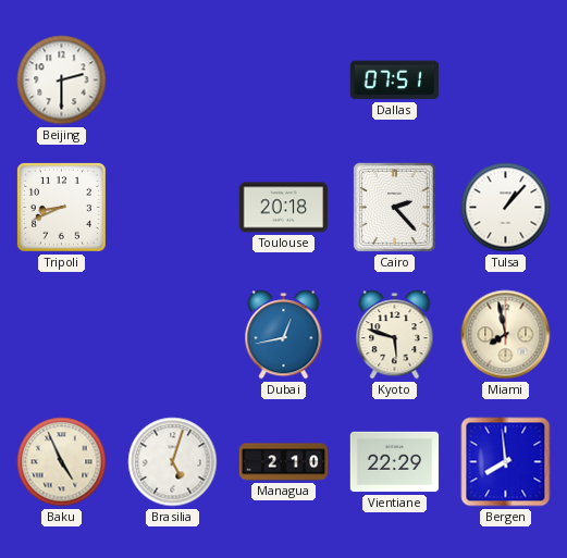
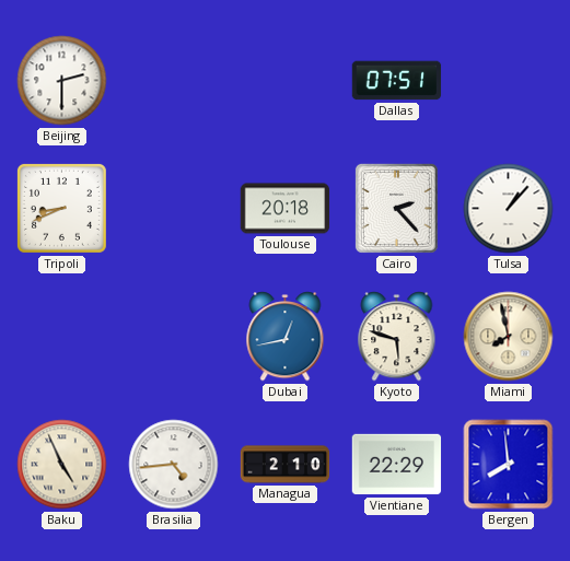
Brasilia: 5:03 -> 4:44 (174, 465)
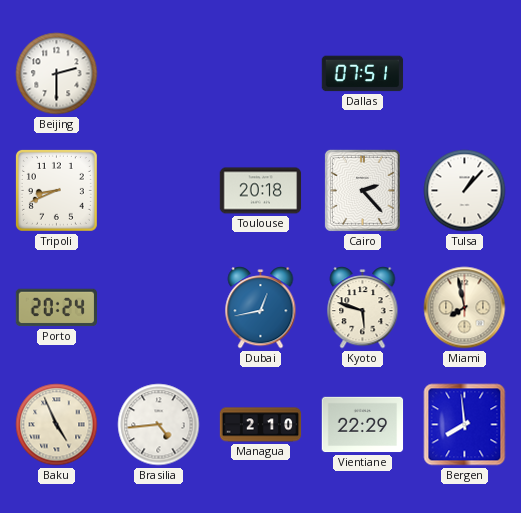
Porto: none -> 20:24 (57, 308)
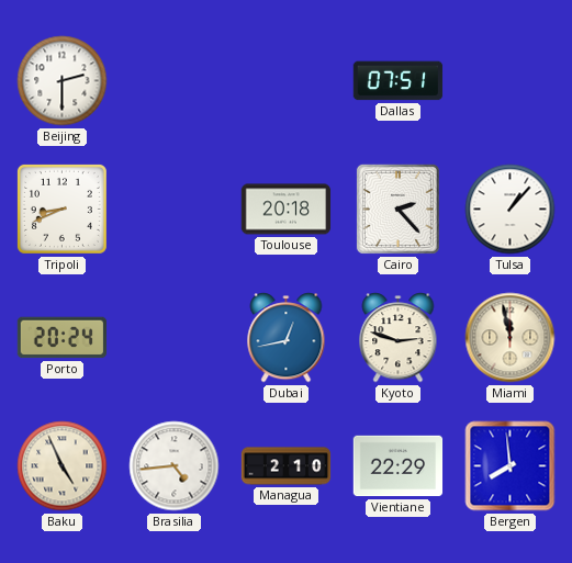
Kyoto: 5:48 -> 2:48 (399, 338)
Miami: 7:58 -> 11:58 (511, 338)
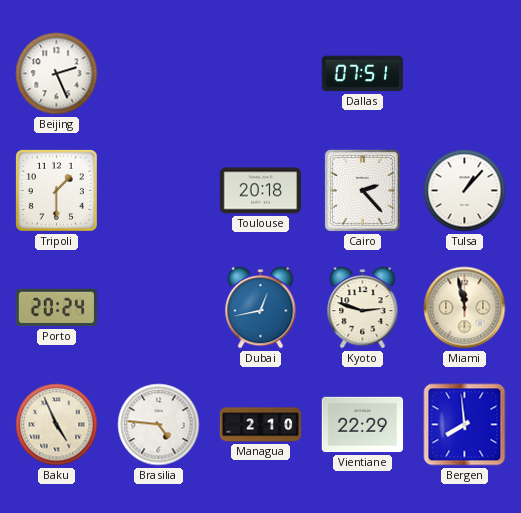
Beijing: 2:30 -> 2:26 (57, 74)
Tripoli: 8:41 -> 1:30 (56, 190)
Brasilia: 4:44 -> 4:46 (159, 425)
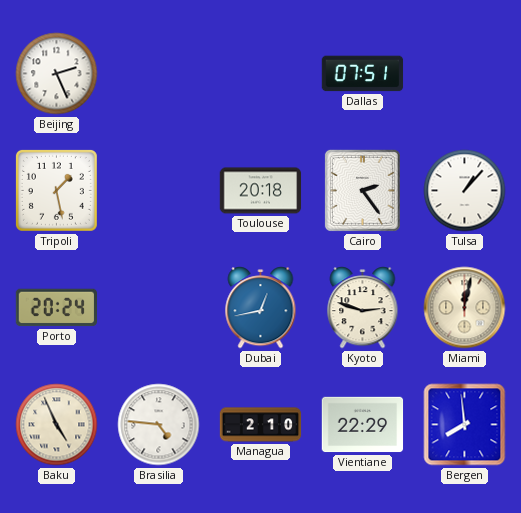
Tripoli: 1:30 -> 1:28 (56, 190)
Cairo: 2:23 -> 2:24 (362, 190)
Miami: 11:58 -> 12:02 (465, 308)
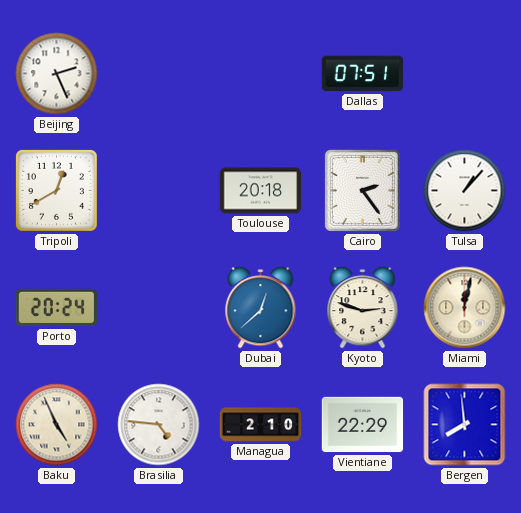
Tripoli: 1:28 -> 12:40 (56, 190)
Dubai: 12:43 -> 12:38 (261, 308)
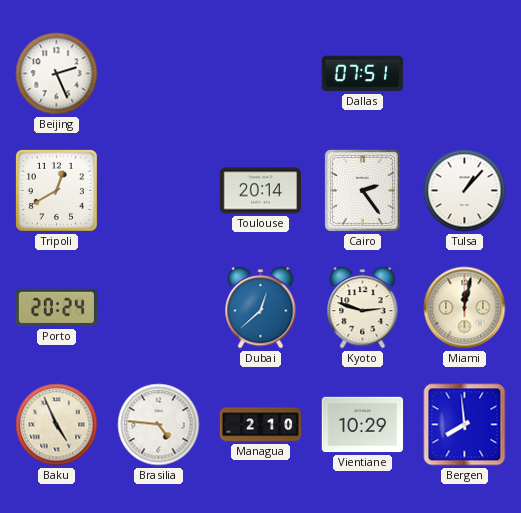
Toulouse: 20:18 -> 20:14 (261, 191)
Vientiane: 22:29 -> 10:29 (363, 425)
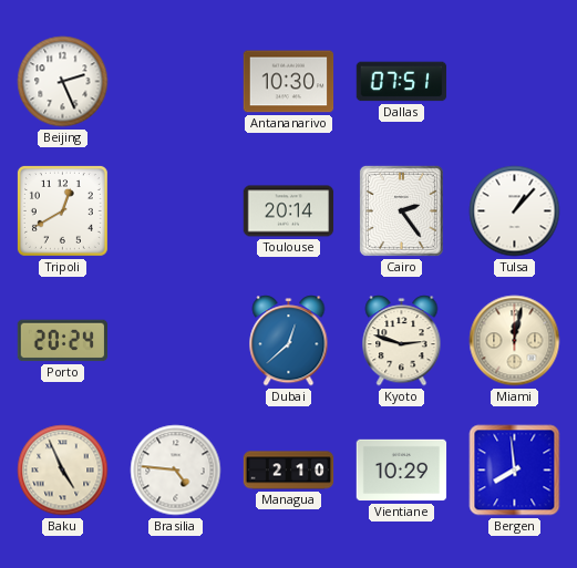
Antananarivo: none -> 10:30 (289, 82)
